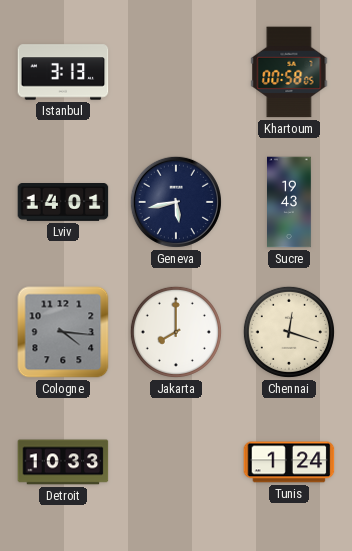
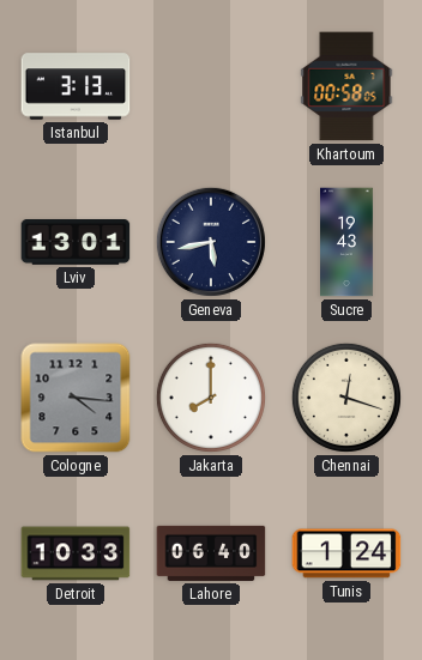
Lviv: 14:01 -> 13:01 (76, 243)
Lahore: none -> 06:40 (211, 553)
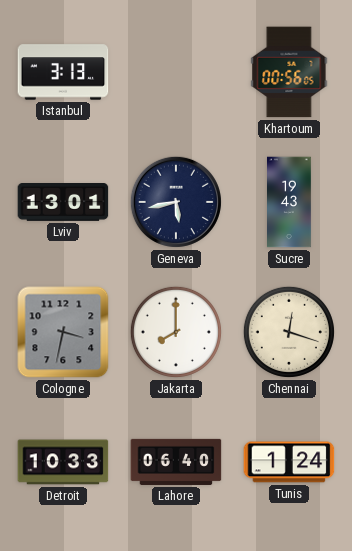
Khartoum: 00:58 -> 00:56 (289, 72)
Cologne: 4:16 -> 3:32 (63, 332)
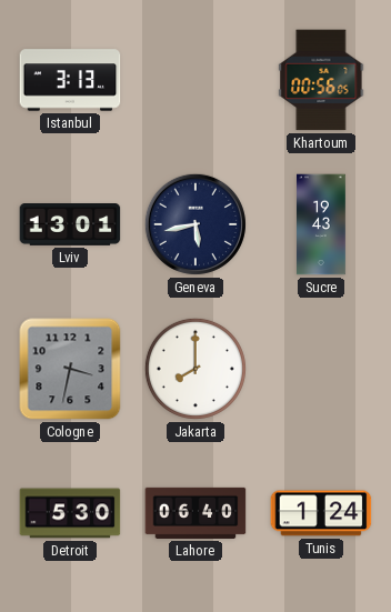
Chennai: 12:18 -> none (289, 332)
Detroit: 10:33 -> 5:30 (70, 513)
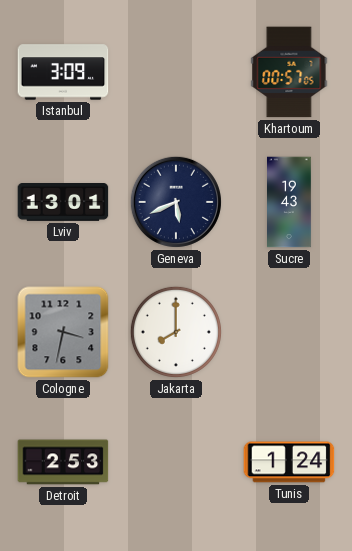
Istanbul: 3:13 -> 3:09 (63, 72)
Khartoum: 00:56 -> 00:57 (289, 72)
Geneva: 5:43 -> 5:41 (176, 202)
Detroit: 5:30 -> 2:53 (63, 462)
Lahore: 06:40 -> none (195, 513)
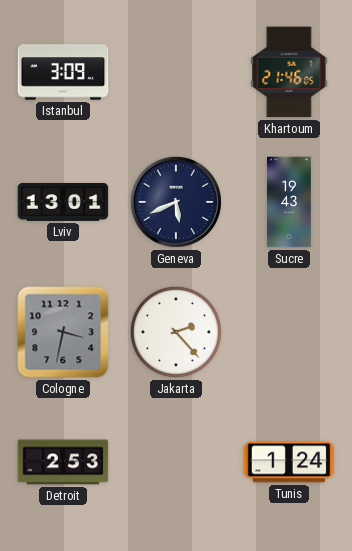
Khartoum: 00:57 -> 21:46 (289, 72)
Jakarta: 8:00 -> 2:23 (176, 332)
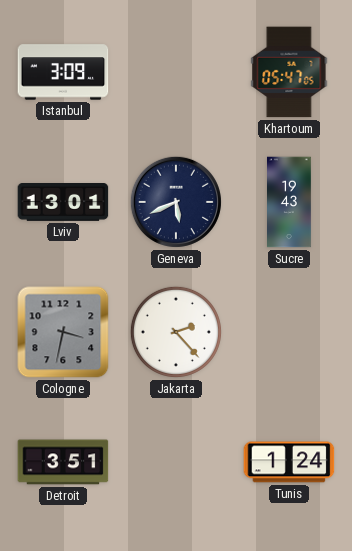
Khartoum: 21:46 -> 05:47 (289, 72)
Detroit: 2:53 -> 3:51 (63, 462)
